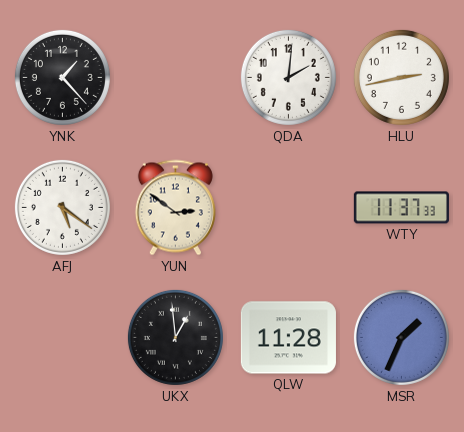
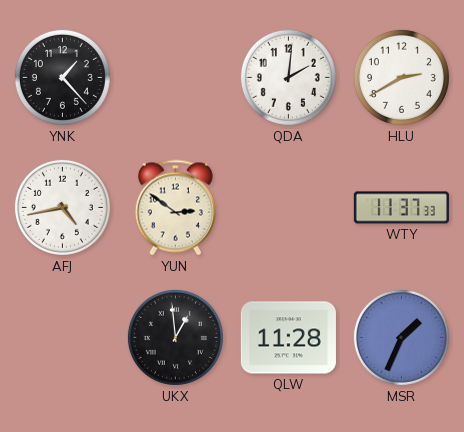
HLU: 2:43 -> 2:40 (401, 77)
AFJ: 5:21 -> 4:43 (62, 207)
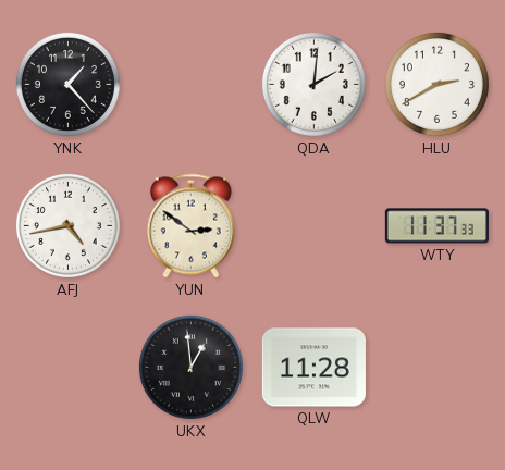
MSR: 1:34 -> none (401, 337)
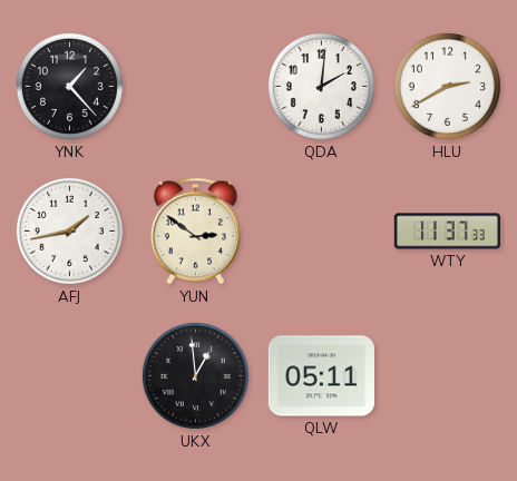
AFJ: 4:43 -> 1:43 (69, 230)
QLW: 11:28 -> 05:11 (321, 376)
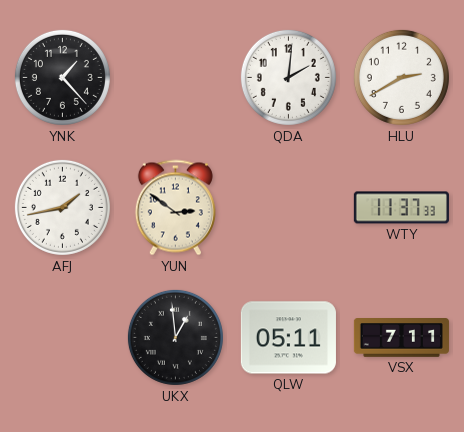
VSX: none -> 7:11 (401, 338)
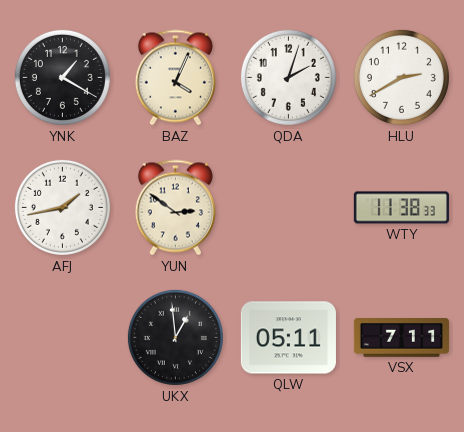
YNK: 1:23 -> 1:20 (62, 77)
BAZ: none -> 4:04 (175, 78)
QDA: 2:01 -> 2:03 (288, 77)
WTY: 11:37 -> 11:38 (401, 208)
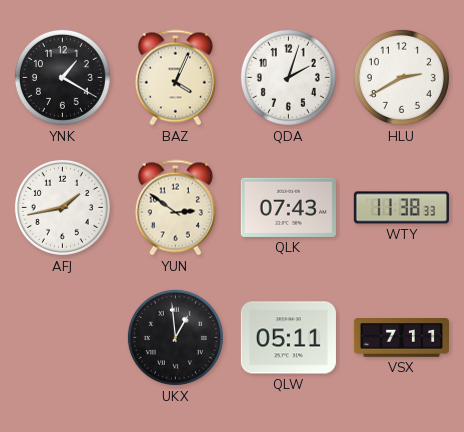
QLK: none -> 07:43 (288, 207)
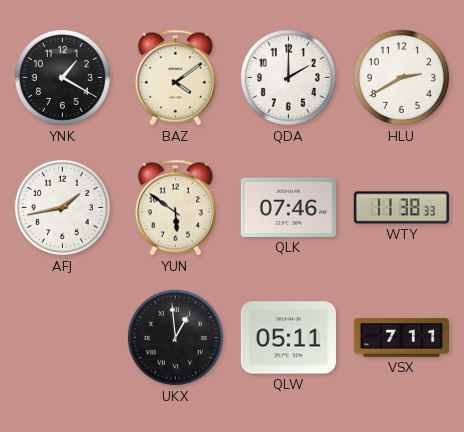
BAZ: 4:04 -> 4:09 (175, 78)
QDA: 2:03 -> 2:00 (288, 77)
YUN: 2:51 -> 5:51 (175, 208)
QLK: 07:43 -> 07:46 (288, 207)
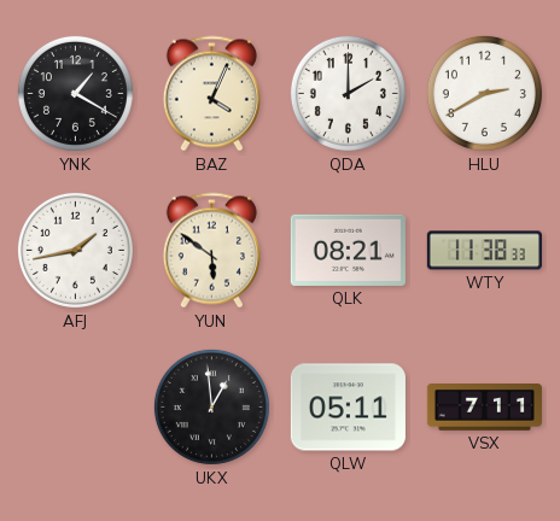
BAZ: 4:09 -> 4:04 (211, 94)
QLK: 07:46 -> 08:21 (348, 250)
